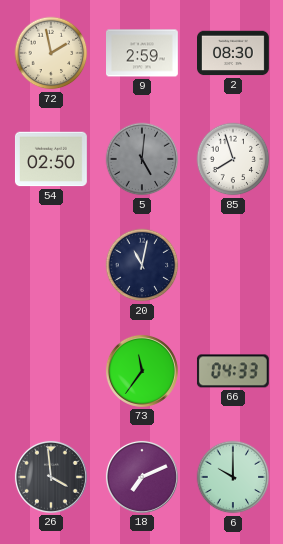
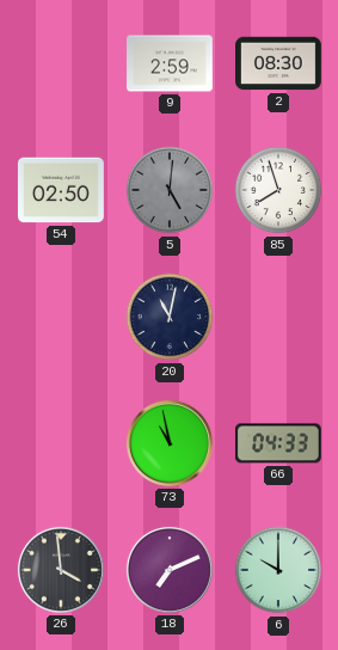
72: 1:58 -> none (51, 53)
73: 11:36 -> 10:58 (170, 443)
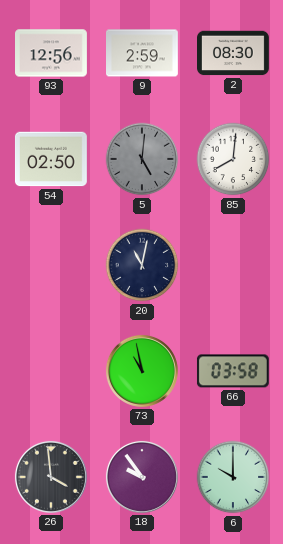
93: none -> 12:56 (52, 53)
85: 7:57 -> 8:01 (233, 159)
66: 04:33 -> 03:58 (233, 371)
18: 7:11 -> 9:54 (142, 477)
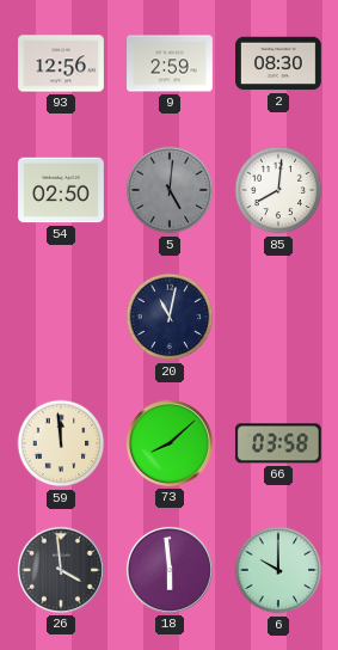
59: none -> 11:59 (61, 443)
73: 10:58 -> 8:08 (170, 443)
18: 9:54 -> 5:59 (170, 570)
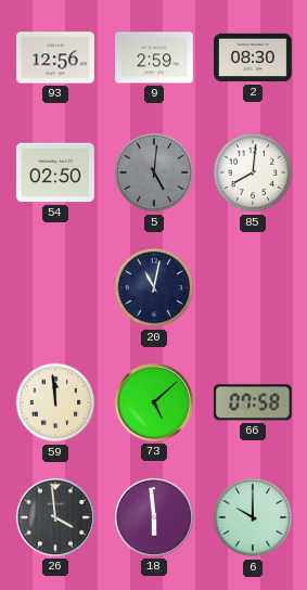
73: 8:08 -> 5:08 (154, 402)
66: 03:58 -> 07:58 (253, 402)
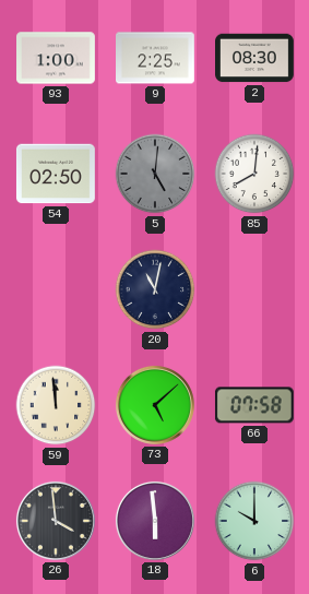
93: 12:56 -> 1:00 (57, 58)
9: 2:59 -> 2:25 (156, 58)
